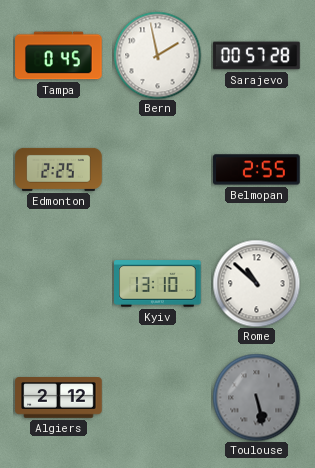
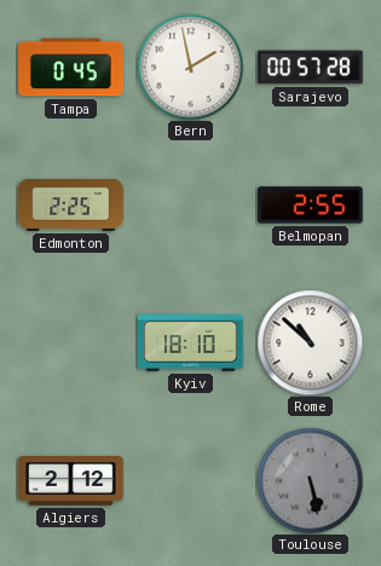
Kyiv: 13:10 -> 18:10 (191, 343)
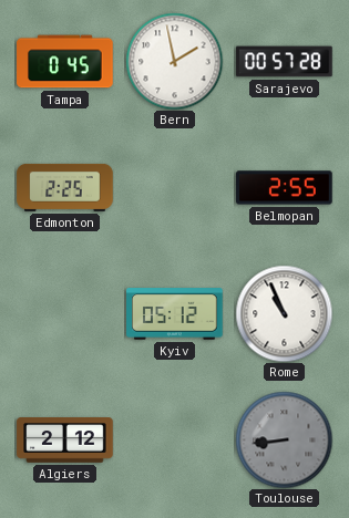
Kyiv: 18:10 -> 05:12 (175, 314)
Rome: 10:52 -> 10:56 (284, 313)
Toulouse: 5:28 -> 8:44 (284, 439)
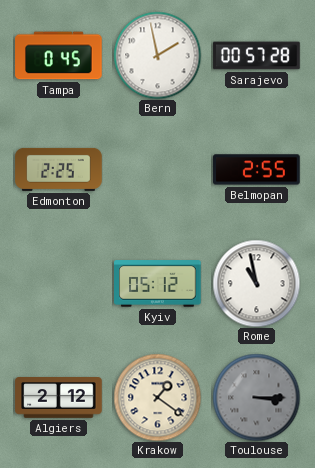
Rome: 10:56 -> 10:58 (256, 283)
Krakow: none -> 1:21 (157, 397)
Toulouse: 8:44 -> 3:15 (256, 397)
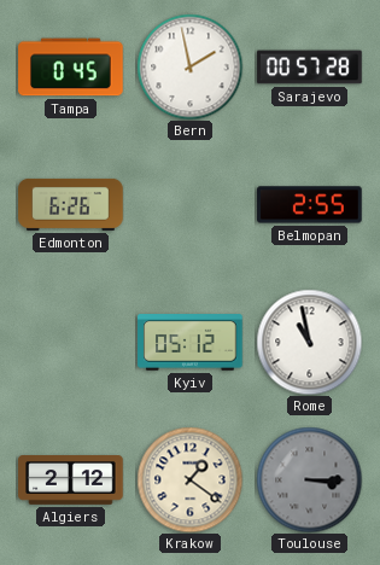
Edmonton: 2:25 -> 6:26 (71, 204)
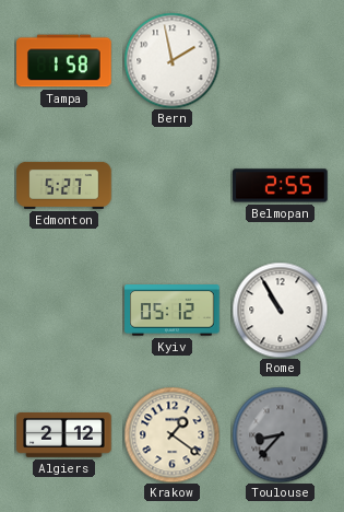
Tampa: 0:45 -> 1:58 (64, 61)
Sarajevo: 00:57 -> none (310, 68)
Edmonton: 6:26 -> 5:27 (64, 185)
Rome: 10:58 -> 10:55 (280, 310)
Toulouse: 3:15 -> 8:37 (280, 434)
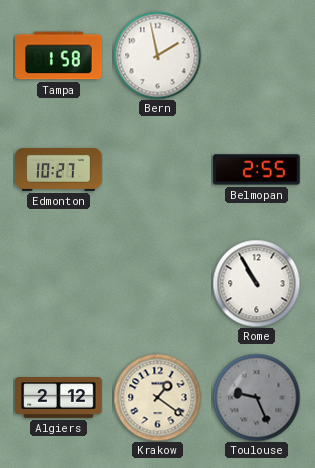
Edmonton: 5:27 -> 10:27 (59, 169)
Kyiv: 05:12 -> none (173, 311)
Toulouse: 8:37 -> 9:26 (256, 397)
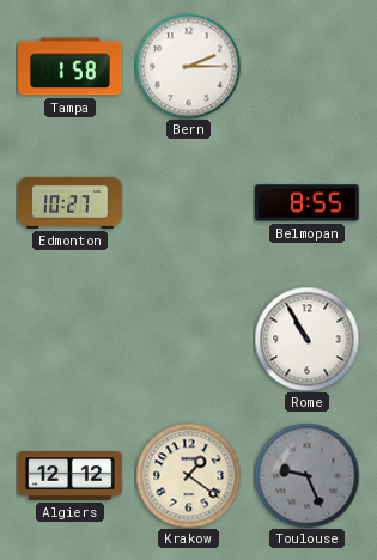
Bern: 1:58 -> 2:15 (188, 66)
Belmopan: 2:55 -> 8:55 (308, 203)
Algiers: 2:12 -> 12:12 (71, 476)
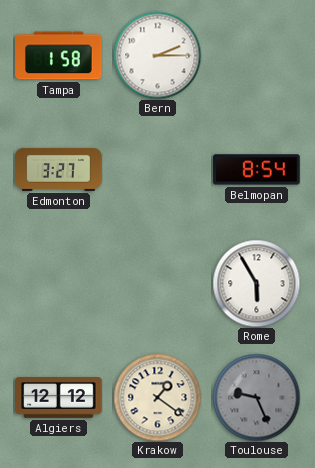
Edmonton: 10:27 -> 3:27 (59, 169)
Belmopan: 8:55 -> 8:54 (257, 170)
Rome: 10:55 -> 5:55 (256, 283)
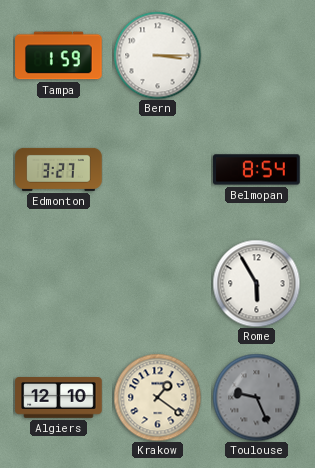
Tampa: 1:58 -> 1:59 (59, 56)
Bern: 2:15 -> 3:15 (157, 55)
Algiers: 12:12 -> 12:10 (59, 398)
